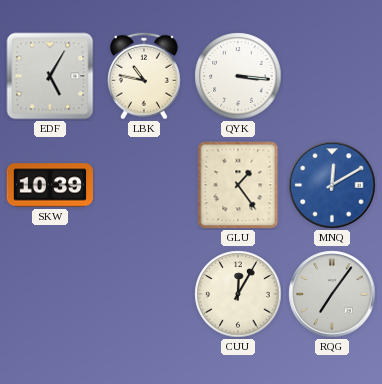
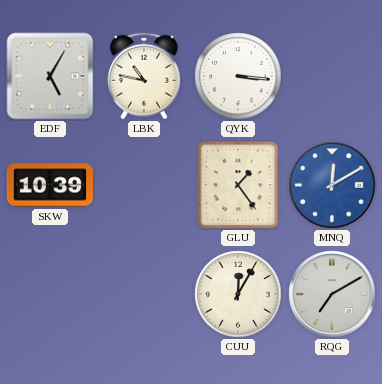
RQG: 7:06 -> 7:10 (332, 294)
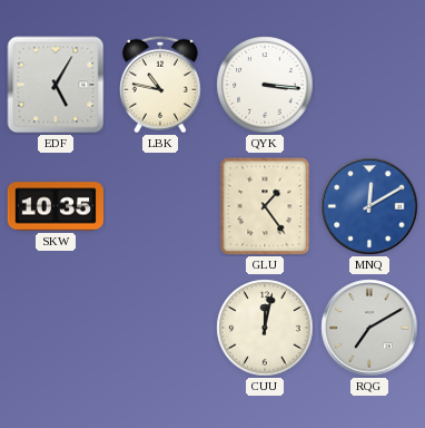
SKW: 10:39 -> 10:35 (56, 206)
CUU: 12:05 -> 12:02 (265, 328)
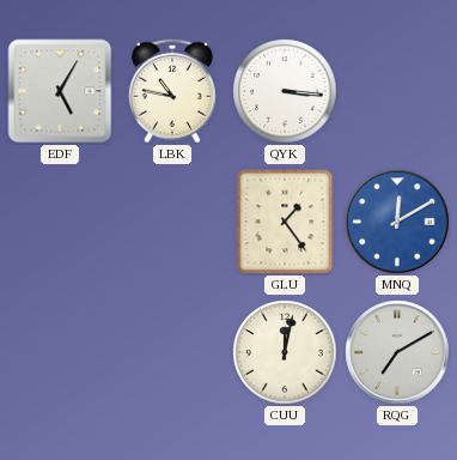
SKW: 10:35 -> none (56, 206)
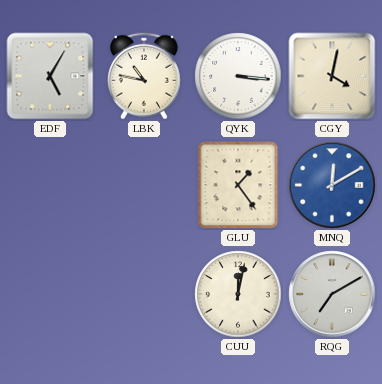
CGY: none -> 4:02 (332, 76)
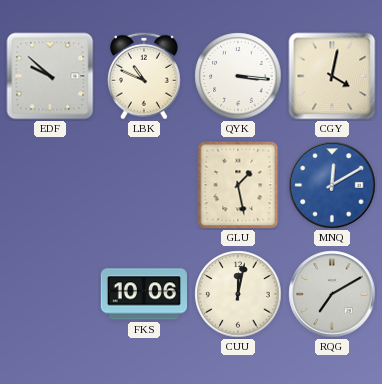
EDF: 5:05 -> 9:52 (50, 76)
LBK: 10:47 -> 10:49 (144, 76)
GLU: 1:24 -> 1:28 (238, 185)
FKS: none -> 10:06 (144, 294)
